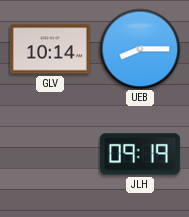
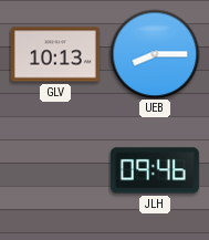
GLV: 10:14 -> 10:13 (55, 54)
JLH: 09:19 -> 09:46 (155, 170)
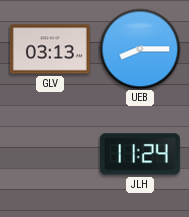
GLV: 10:13 -> 03:13 (50, 49)
JLH: 09:46 -> 11:24 (140, 154)
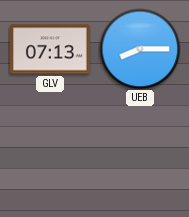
GLV: 03:13 -> 07:13 (50, 49)
JLH: 11:24 -> none (140, 154)
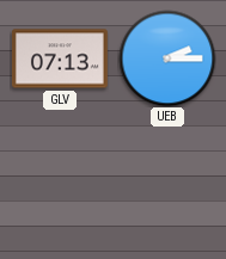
UEB: 8:15 -> 2:15 (167, 58)
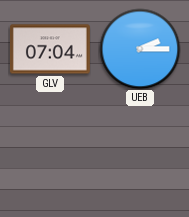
GLV: 07:13 -> 07:04 (50, 49)
